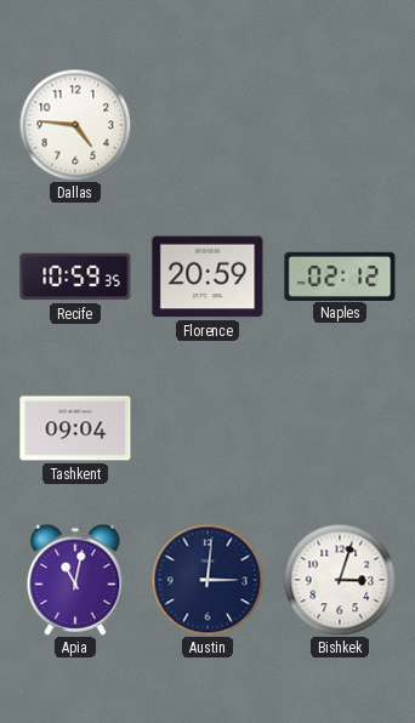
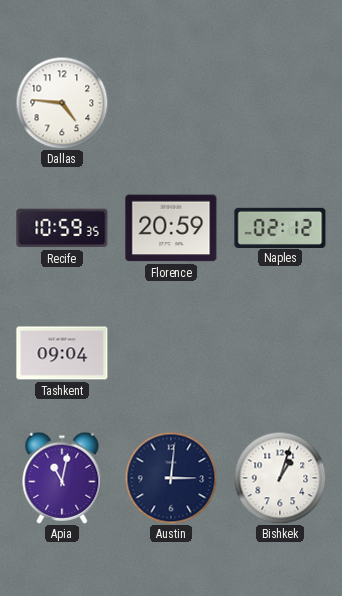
Bishkek: 3:03 -> 1:03 (280, 478)
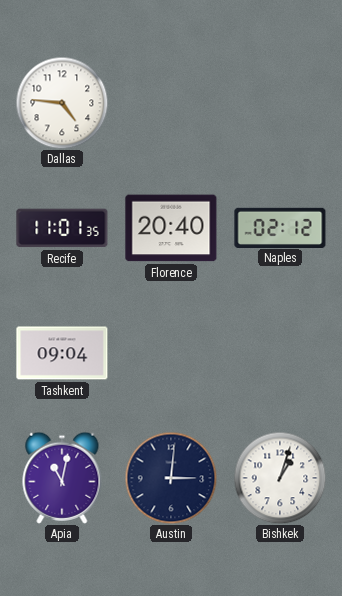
Recife: 10:59 -> 11:01 (62, 228)
Florence: 20:59 -> 20:40 (171, 228)
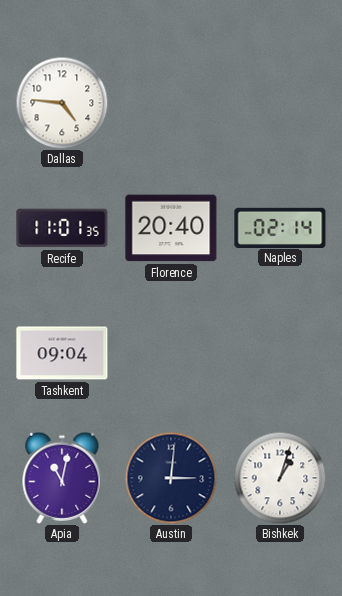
Naples: 02:12 -> 02:14 (280, 227)
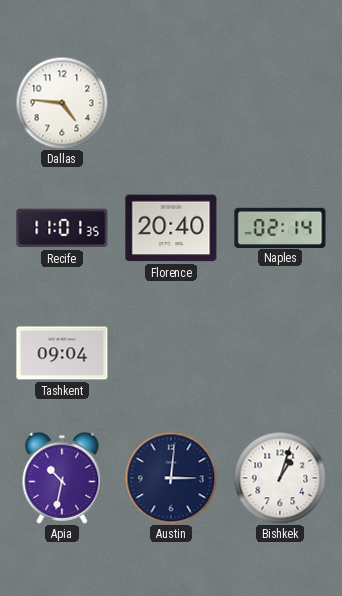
Apia: 11:02 -> 10:32 (62, 478)
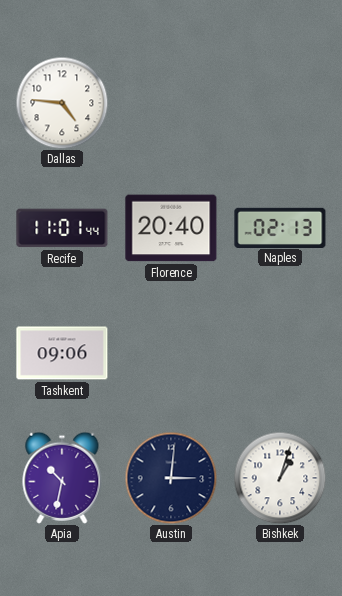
Recife: 11:01:35 -> 11:01:44 (62, 228)
Naples: 02:14 -> 02:13 (280, 227)
Tashkent: 09:04 -> 09:06 (62, 353)
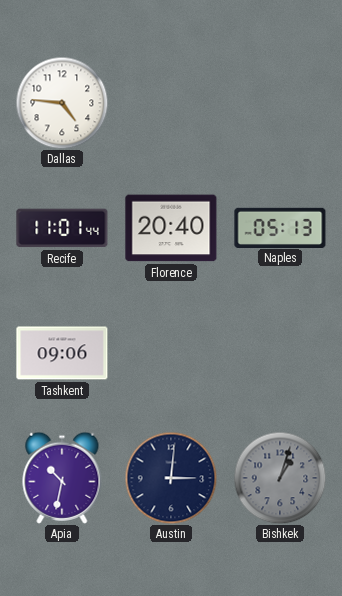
Naples: 02:13 -> 05:13 (280, 227)
Bishkek dial: white -> grey (280, 478)
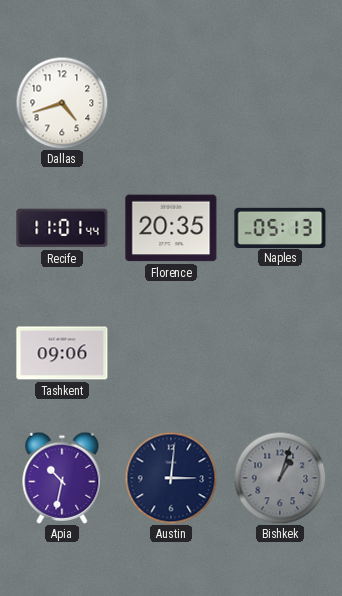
Dallas: 4:46 -> 4:42 (62, 103)
Florence: 20:40 -> 20:35 (171, 228)
